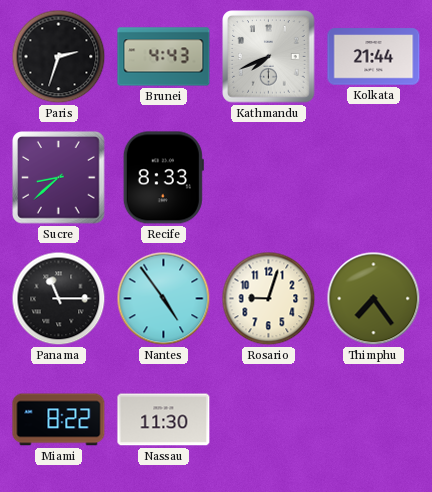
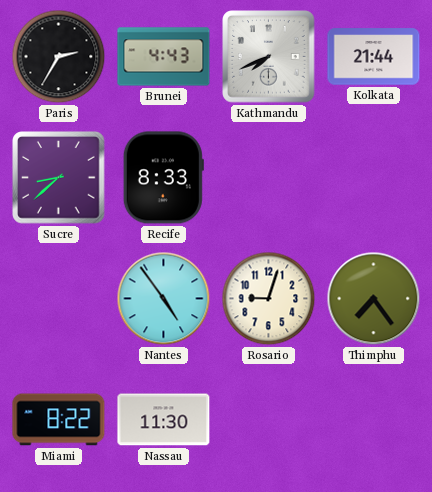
Paris: 2:33 -> 2:35 (59, 57)
Panama: 11:15 -> none (59, 299)
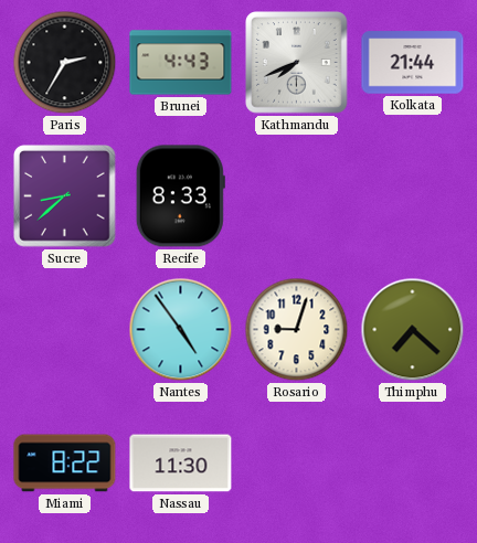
Thimphu: 7:24 -> 7:22 (413, 330)
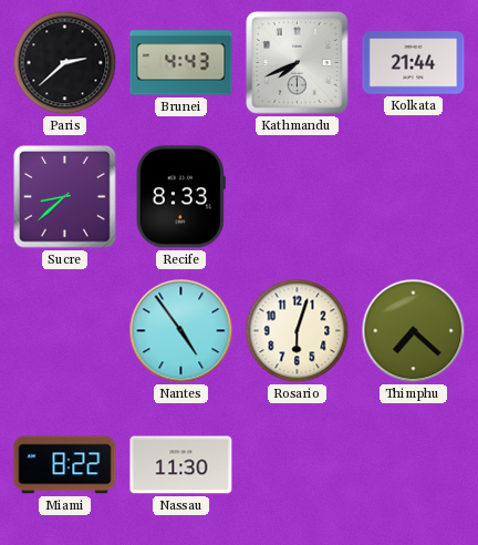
Paris: 2:35 -> 2:38 (65, 63)
Rosario: 9:03 -> 6:03 (298, 331)
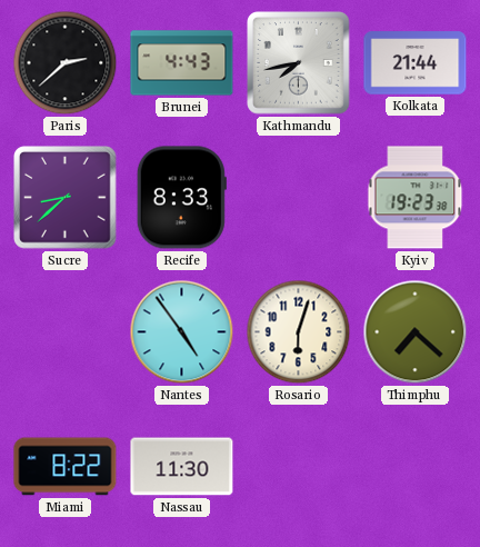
Kathmandu: 7:41 -> 7:43 (299, 63)
Kyiv: none -> 19:23 (416, 198)
